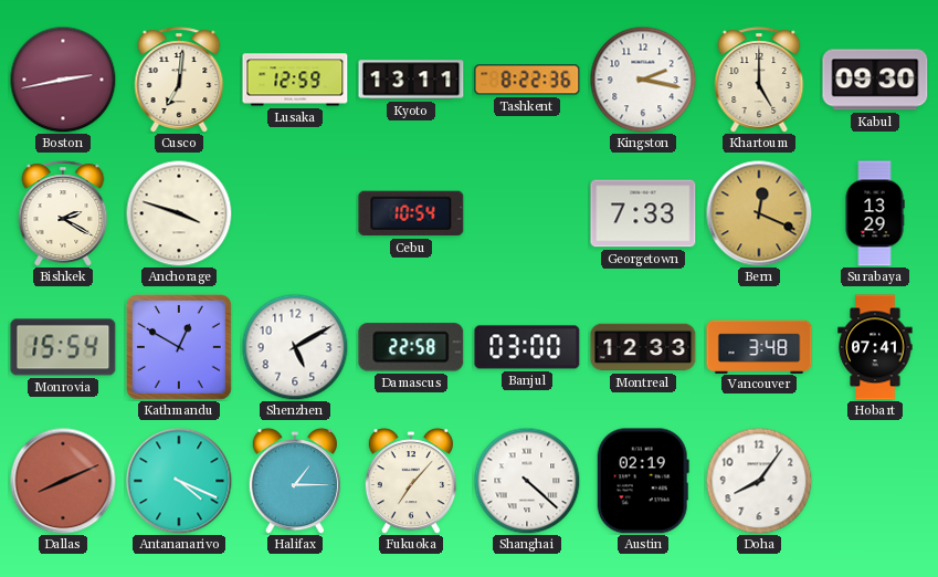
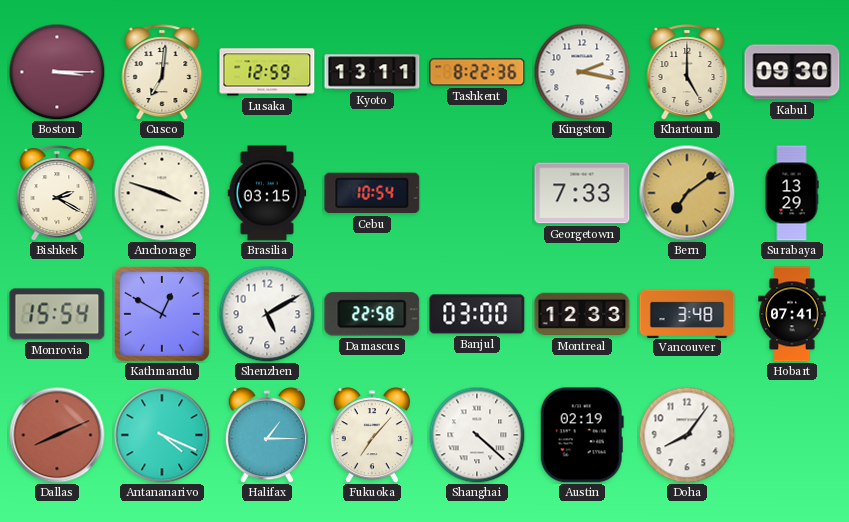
Boston: 2:43 -> 3:15 (57, 72)
Brasilia: none -> 03:15 (267, 193)
Bern: 12:19 -> 7:09 (687, 193)
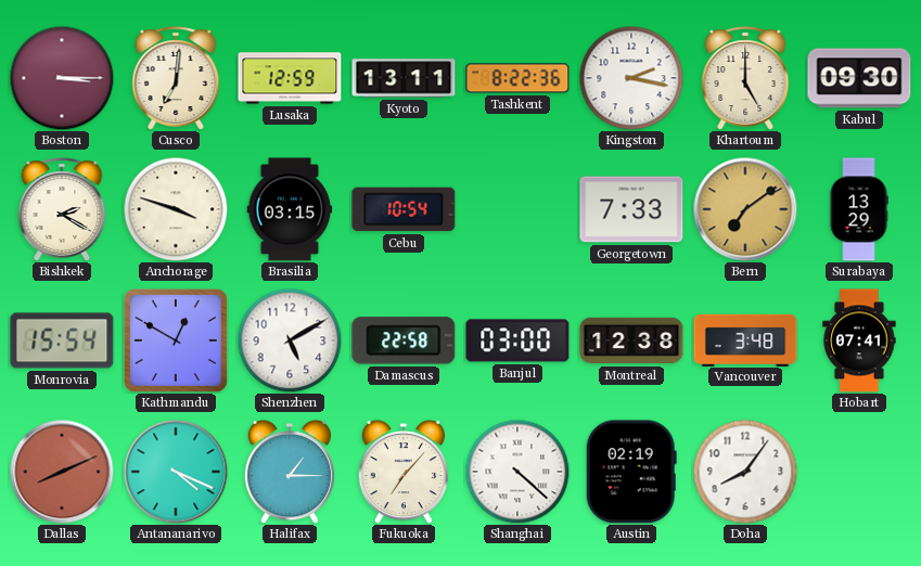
Montreal: 12:33 -> 12:38 (631, 340)
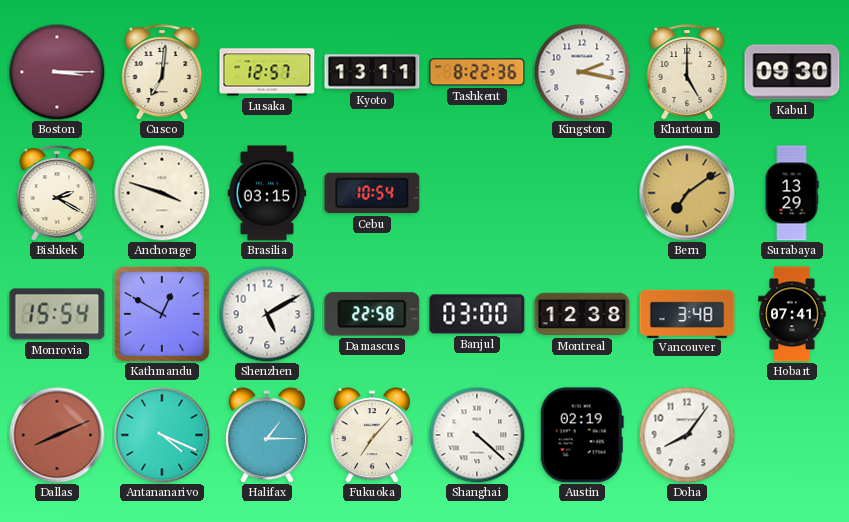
Lusaka: 12:59 -> 12:57 (267, 72)
Georgetown: 7:33 -> none (631, 209)
